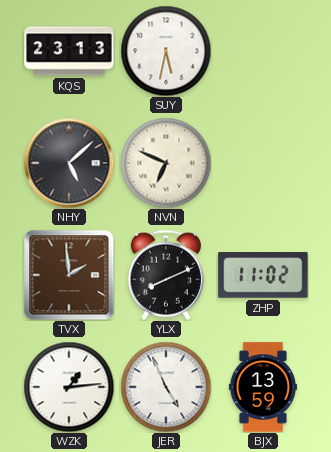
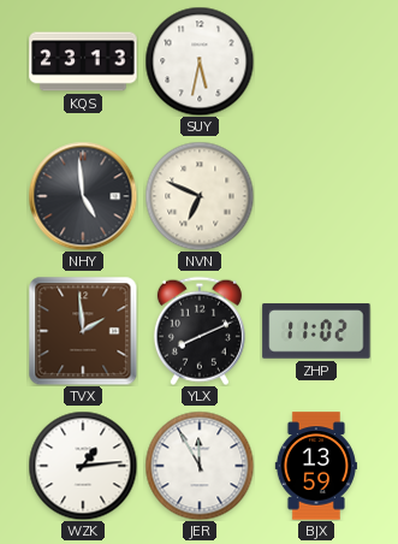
NHY: 5:08 -> 4:59 (83, 196)
JER: 4:56 -> 11:55 (200, 466)
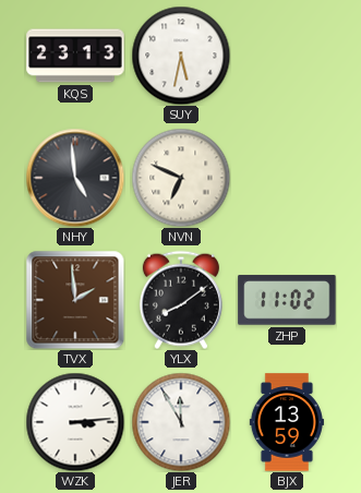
YLX: 8:11 -> 8:09 (181, 300)
WZK: 1:14 -> 3:14 (75, 422)
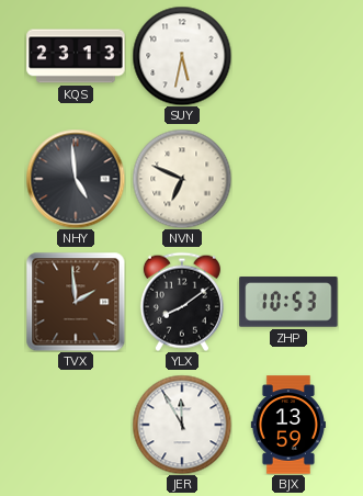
ZHP: 11:02 -> 10:53 (288, 302)
WZK: 3:14 -> none (75, 422)
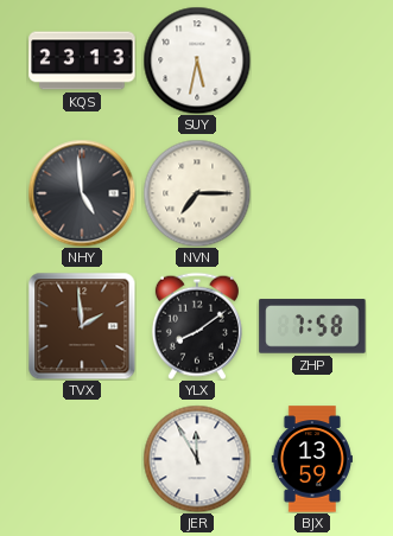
NVN: 6:49 -> 7:15 (197, 193)
ZHP: 10:53 -> 7:58 (312, 326)
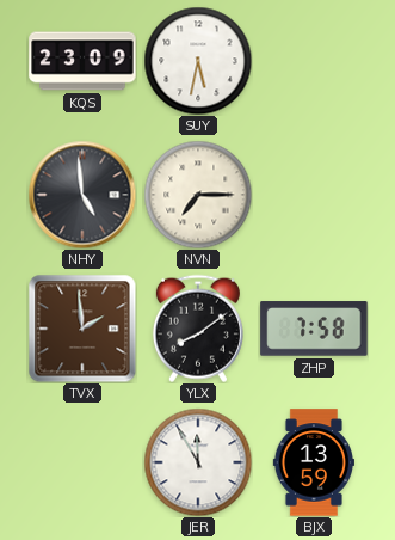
KQS: 23:13 -> 23:09 (82, 61)
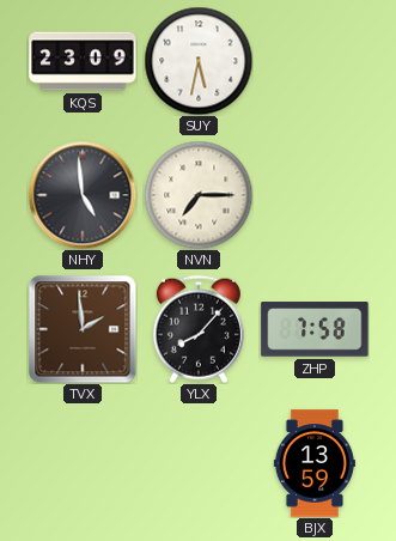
YLX: 8:09 -> 8:07 (199, 329)
JER: 11:55 -> none (198, 462)
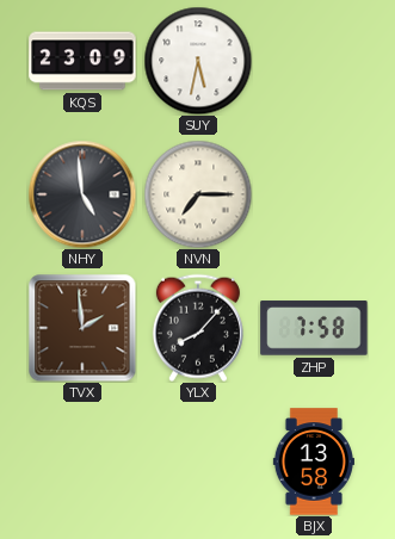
BJX: 13:59 -> 13:58 (313, 461)
